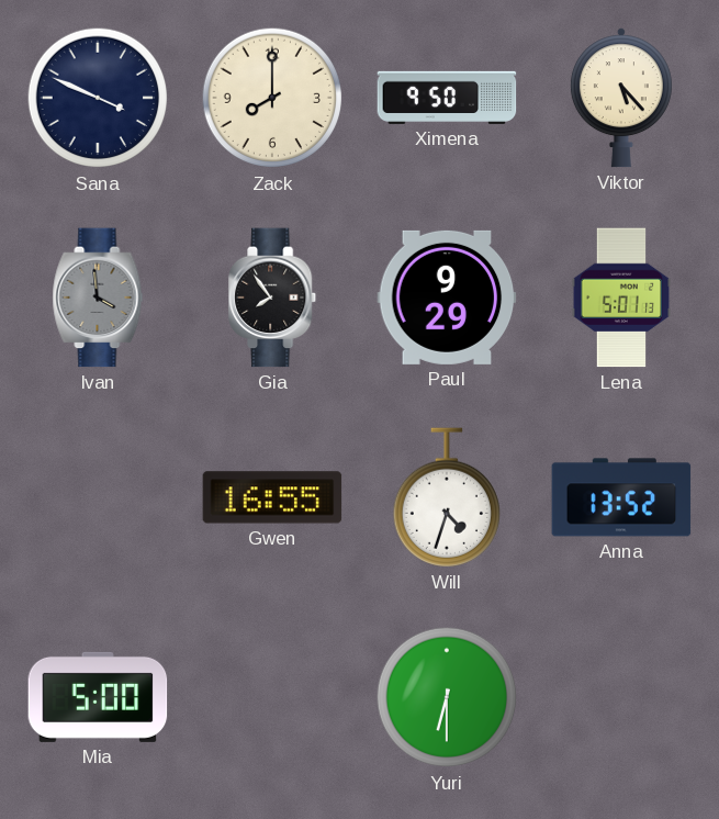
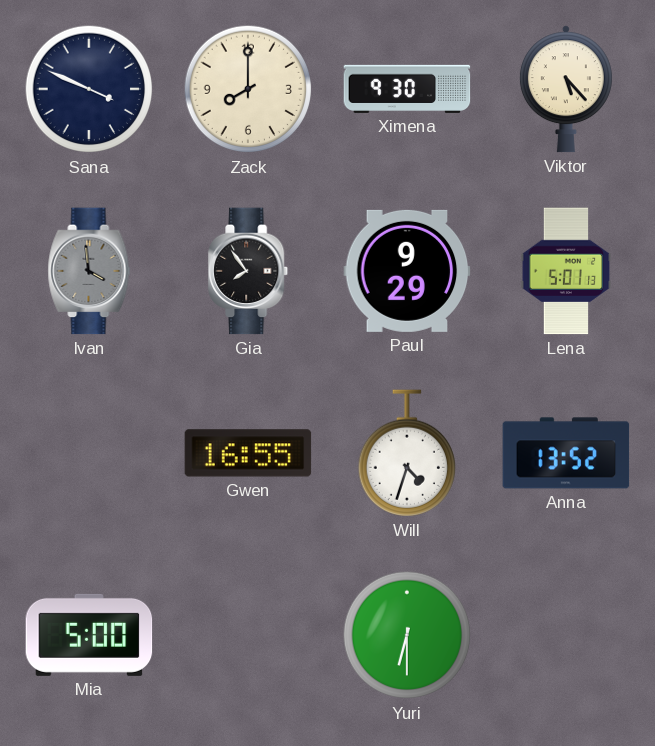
Ximena: 9:50 -> 9:30 (407, 89)
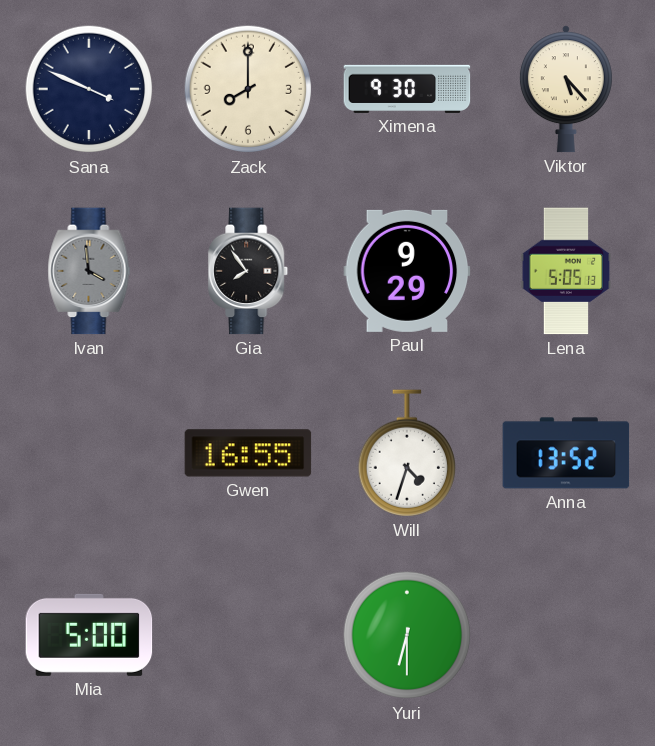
Lena: 5:01 -> 5:05 (566, 271)
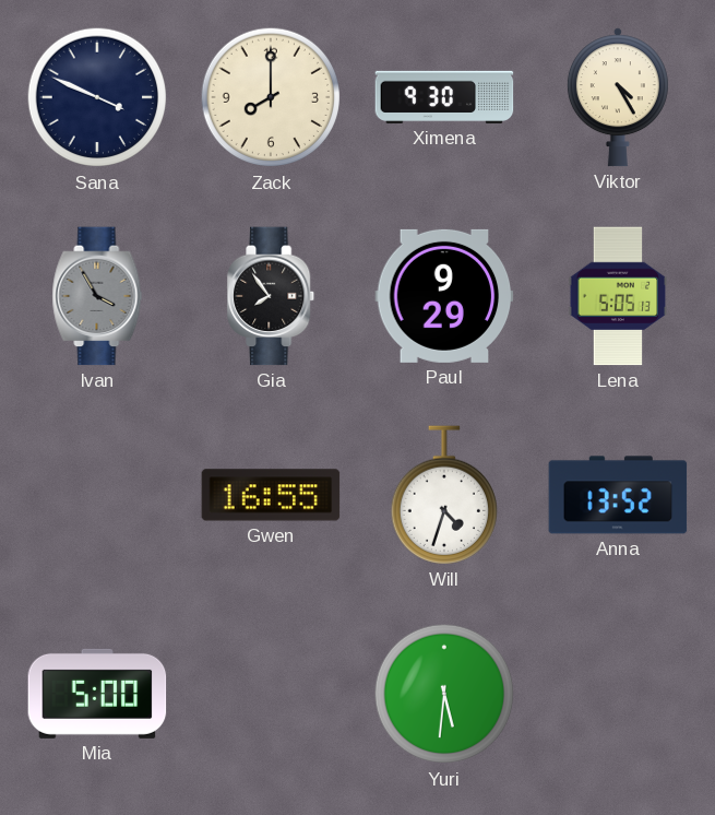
Viktor: 5:23 -> 4:25 (618, 97)
Ivan: 3:59 -> 3:55 (97, 296)
Yuri: 6:30 -> 5:31 (444, 694)
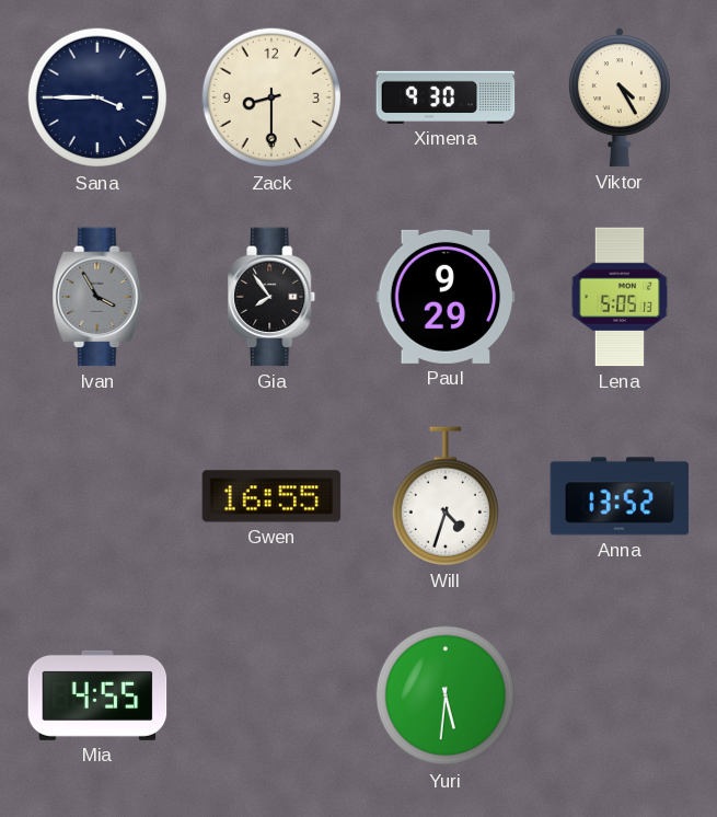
Sana: 3:49 -> 3:45 (97, 97)
Zack: 8:00 -> 8:30 (271, 97)
Mia: 5:00 -> 4:55 (97, 695)
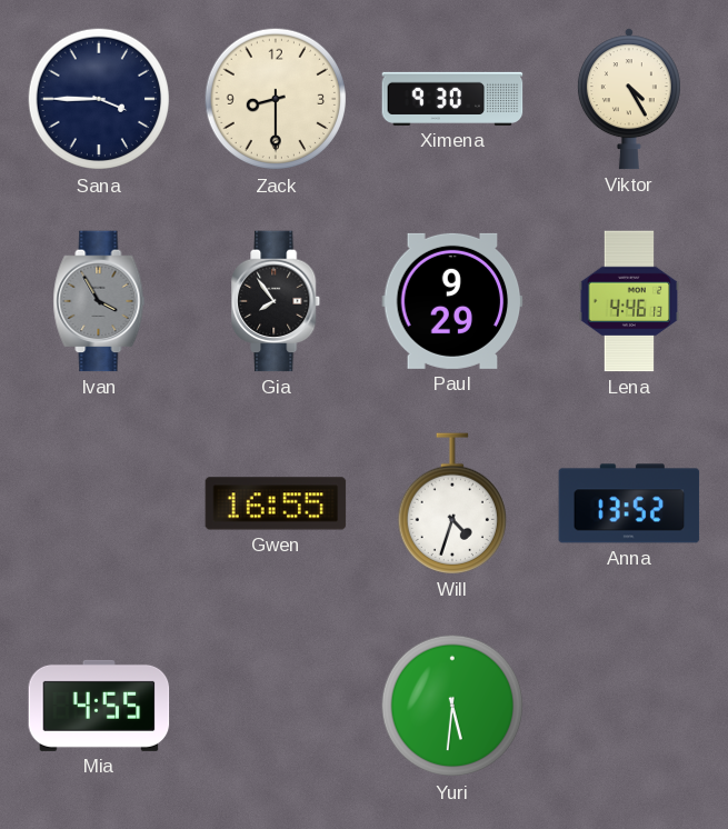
Lena: 5:05 -> 4:46 (629, 301)
